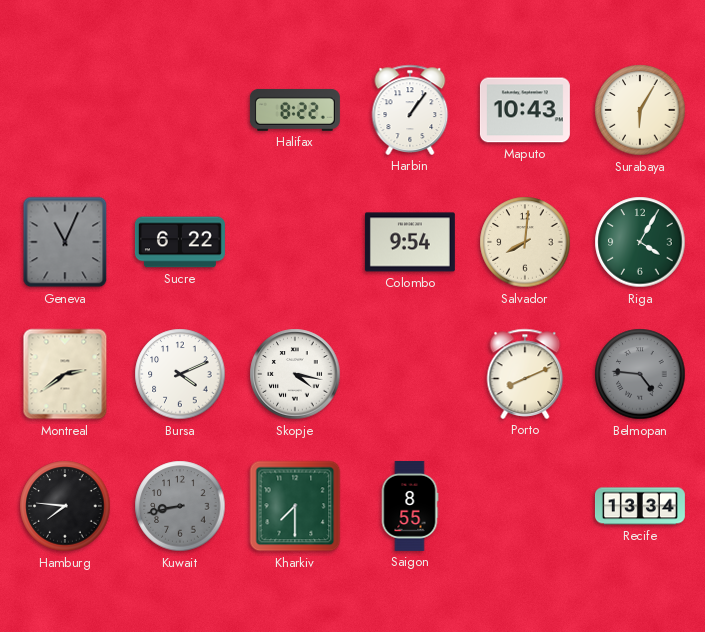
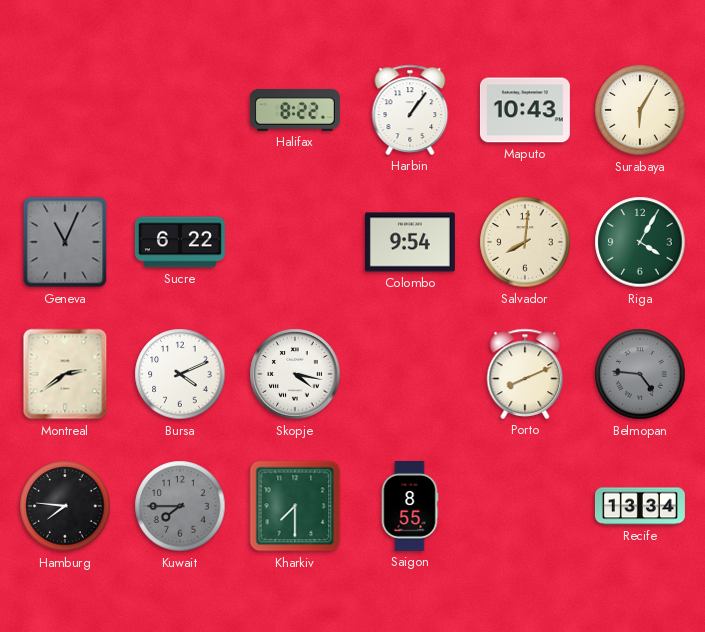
Kuwait: 8:43 -> 7:45 (180, 506)
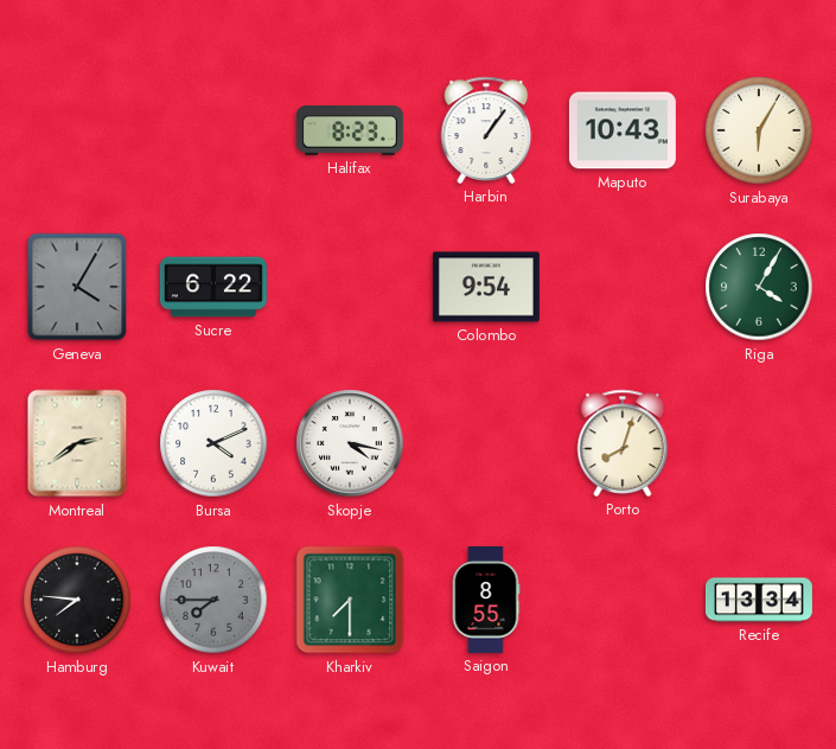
Halifax: 8:22 -> 8:23 (350, 130)
Geneva: 11:04 -> 4:05 (77, 287)
Salvador: 8:01 -> none (525, 242)
Porto: 8:11 -> 8:03 (623, 443)
Belmopan: 4:46 -> none (640, 374)
